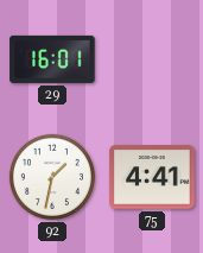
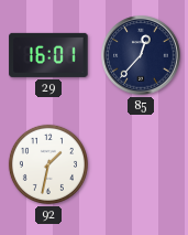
85: none -> 12:37 (141, 55)
75: 4:41 -> none (152, 177)
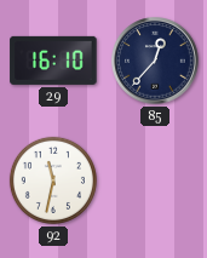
29: 16:01 -> 16:10 (53, 61)
92: 1:32 -> 11:32 (53, 180)
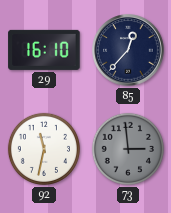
73: none -> 2:59 (128, 149)
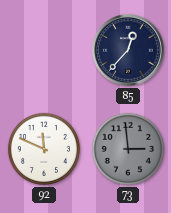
29: 16:10 -> none (44, 50)
92: 11:32 -> 11:49 (44, 149)
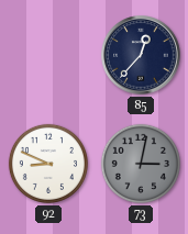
92: 11:49 -> 8:49 (48, 164)
73: 2:59 -> 3:02 (141, 164)
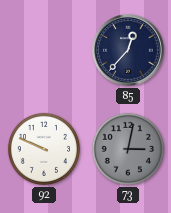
92: 8:49 -> 9:49 (44, 149)
